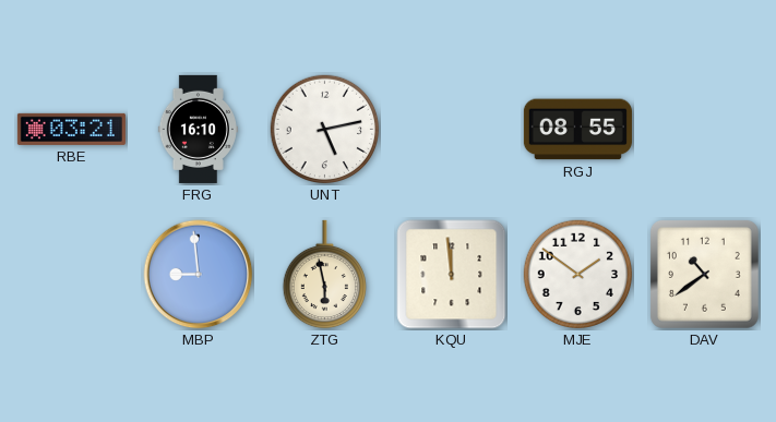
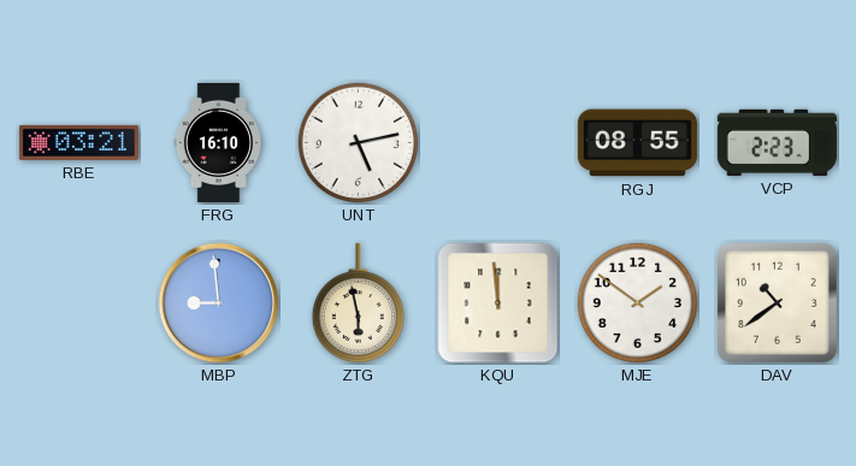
VCP: none -> 2:23 (777, 142)
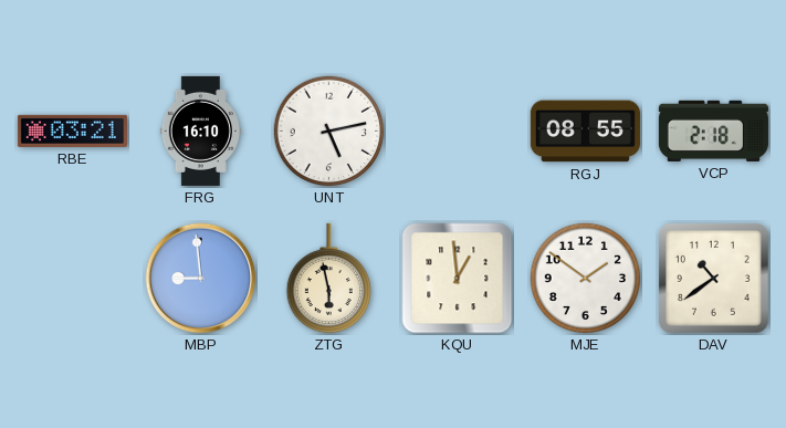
VCP: 2:23 -> 2:18 (713, 131)
KQU: 11:59 -> 12:59 (458, 279)
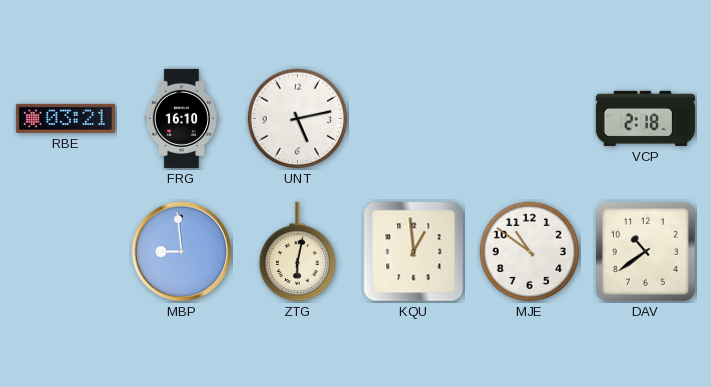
RGJ: 08:55 -> none (585, 132)
ZTG: 5:58 -> 6:02 (297, 252)
MJE: 1:51 -> 10:51 (530, 252)
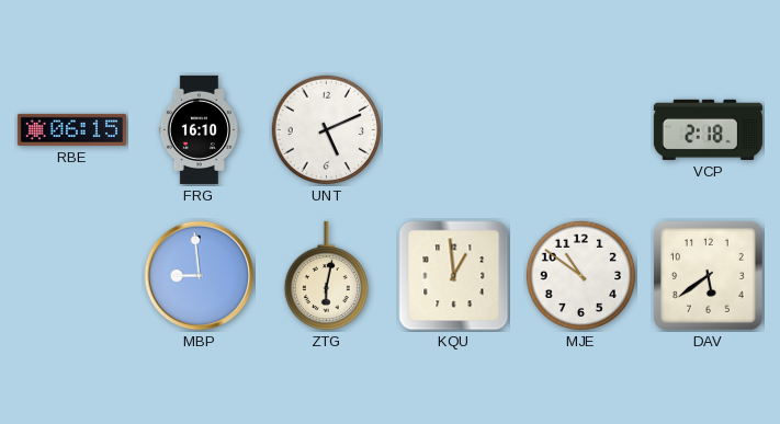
RBE: 03:21 -> 06:15 (71, 129)
UNT: 5:13 -> 5:11 (327, 130)
DAV: 10:39 -> 5:39 (708, 275)
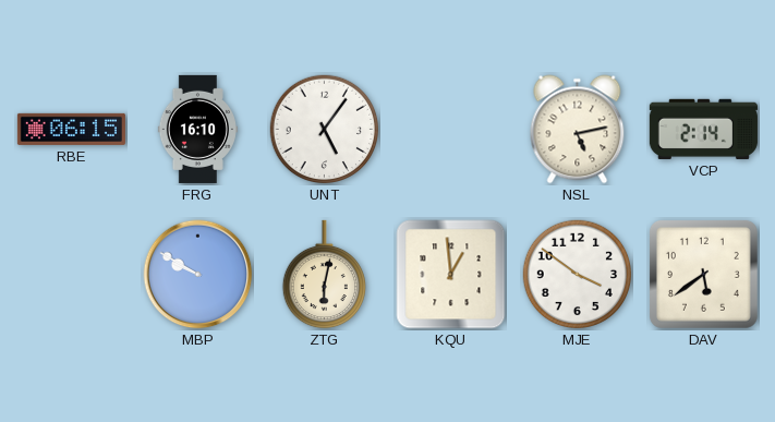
UNT: 5:11 -> 5:06 (325, 130)
NSL: none -> 5:13 (578, 130)
VCP: 2:18 -> 2:14 (703, 129)
MBP: 8:59 -> 9:50 (198, 275)
MJE: 10:51 -> 3:51 (578, 275)
